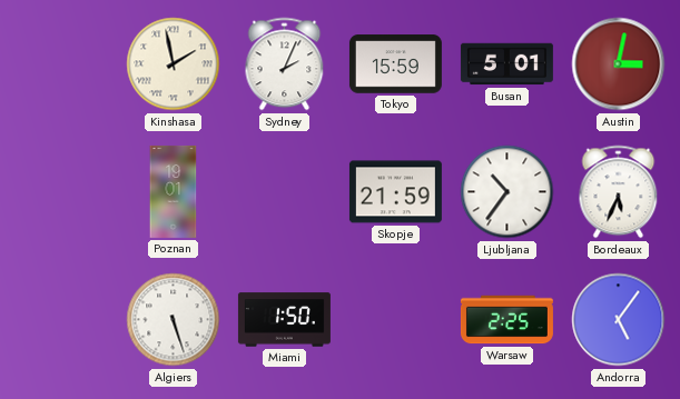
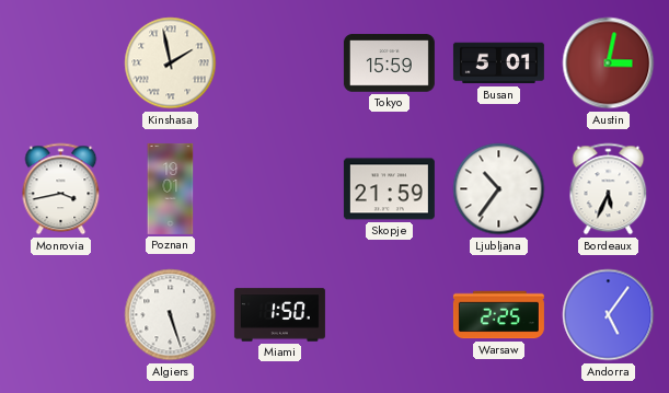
Sydney: 2:04 -> none (285, 64)
Monrovia: none -> 3:43 (61, 189)
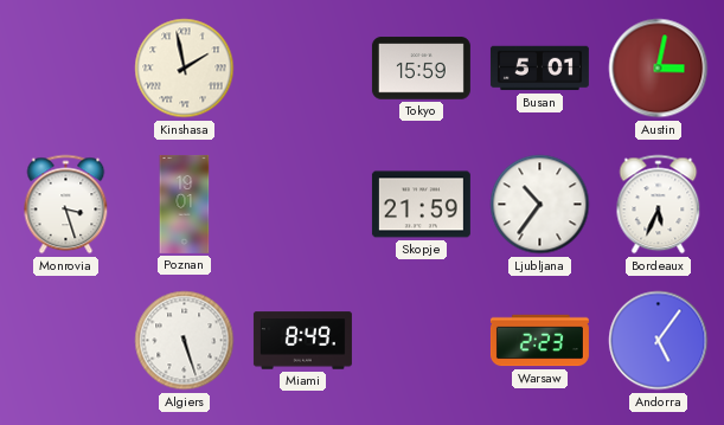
Monrovia: 3:43 -> 3:27 (66, 205)
Miami: 1:50 -> 8:49 (302, 341)
Warsaw: 2:25 -> 2:23 (539, 341)
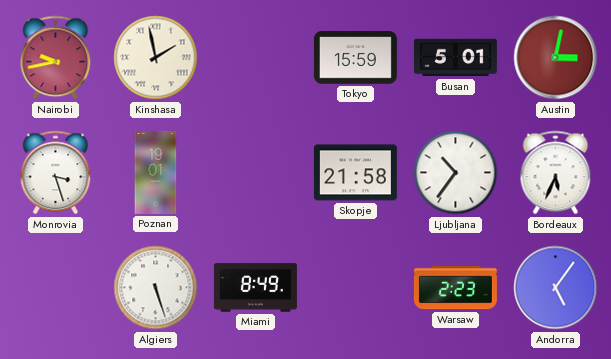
Nairobi: none -> 9:43 (56, 58)
Skopje: 21:59 -> 21:58 (355, 173)
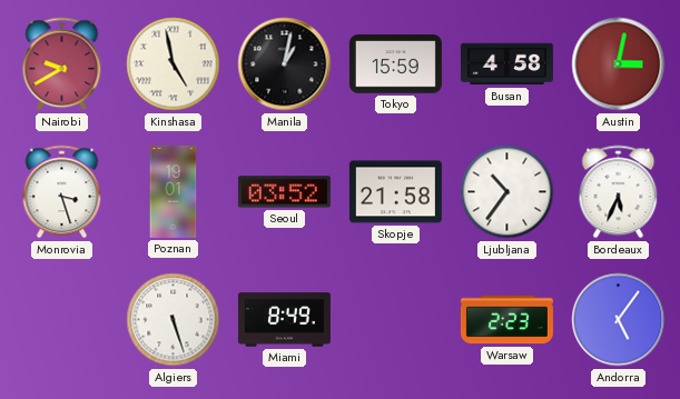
Nairobi: 9:43 -> 9:40 (62, 64)
Kinshasa: 1:58 -> 4:58 (174, 64)
Manila: none -> 1:02 (285, 64)
Busan: 5:01 -> 4:58 (506, 64)
Seoul: none -> 03:52 (284, 192)
